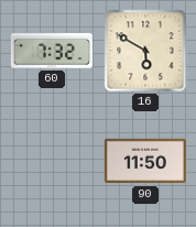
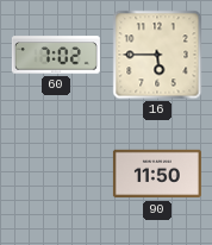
60: 7:32 -> 7:02 (56, 55)
16: 5:50 -> 5:45 (157, 55)
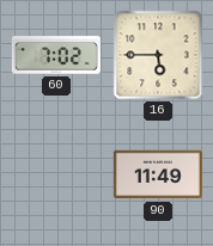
90: 11:50 -> 11:49 (158, 174)
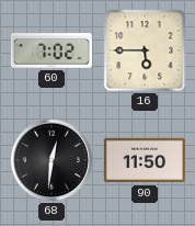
68: none -> 12:31 (51, 160)
90: 11:49 -> 11:50 (145, 160)
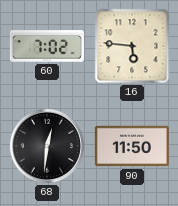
16: 5:45 -> 5:46 (132, 46)
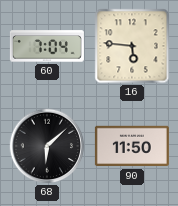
60: 7:02 -> 7:04 (47, 46)
68: 12:31 -> 6:08 (47, 146)
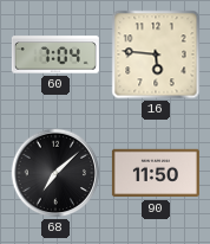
68: 6:08 -> 7:08 (55, 173)
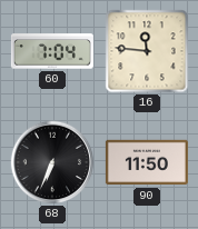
16: 5:46 -> 11:46 (147, 51)
68: 7:08 -> 6:34 (52, 162)
